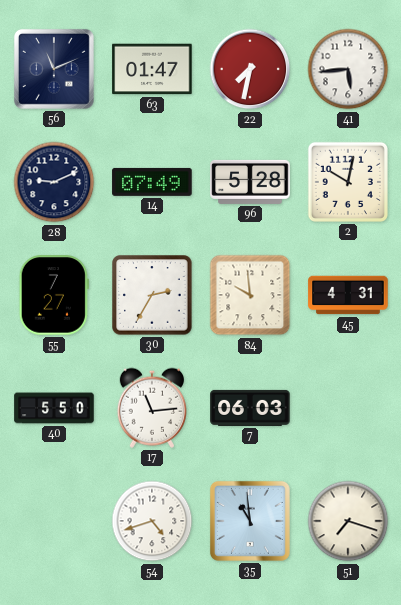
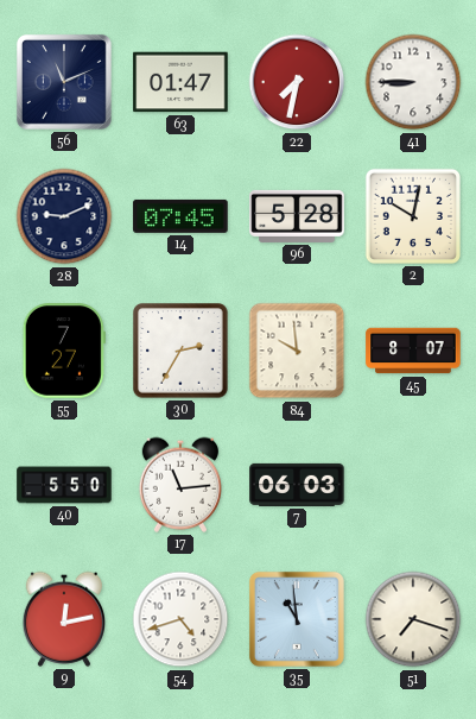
41: 5:44 -> 8:45 (413, 82)
14: 07:49 -> 07:45 (180, 216)
45: 4:31 -> 8:07 (413, 351)
9: none -> 12:13 (63, 619)
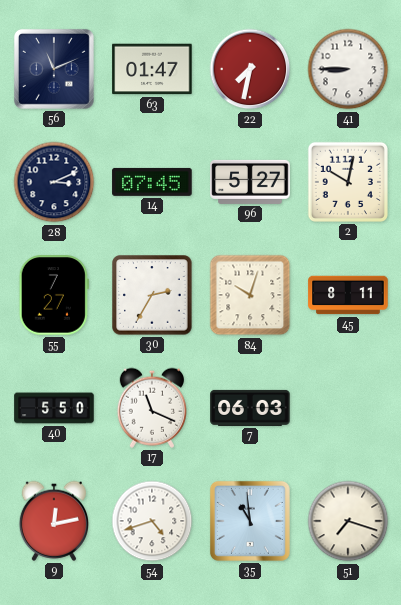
28: 9:11 -> 3:11 (54, 182)
96: 5:28 -> 5:27 (250, 182)
84: 9:59 -> 10:03 (250, 295)
45: 8:07 -> 8:11 (348, 295)
17: 11:14 -> 11:19 (151, 408)
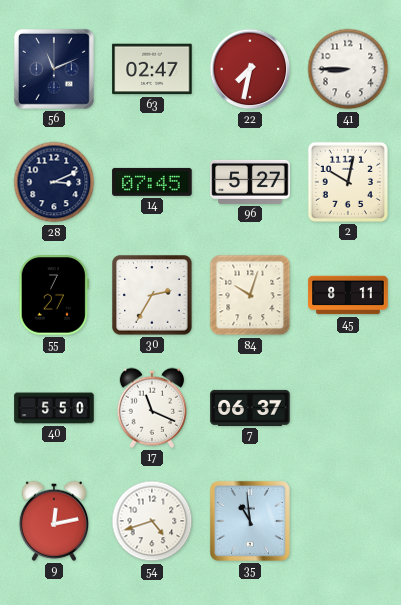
63: 01:47 -> 02:47 (152, 69)
7: 06:03 -> 06:37 (250, 408)
51: 7:18 -> none (348, 521)
